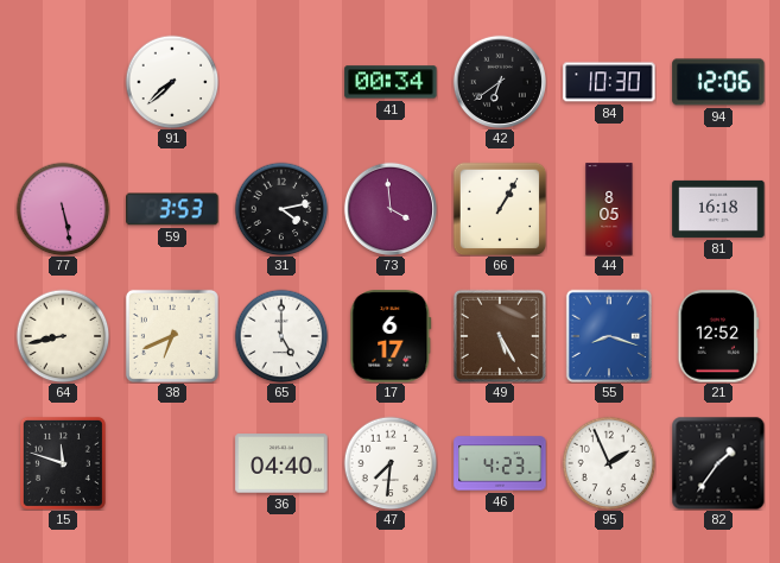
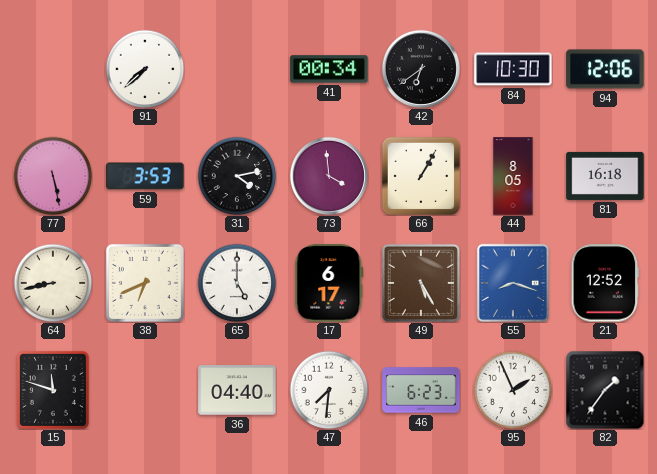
46: 4:23 -> 6:23 (421, 390)
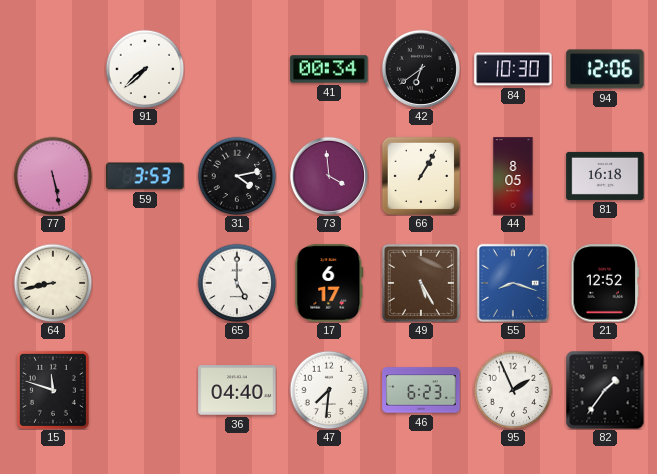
38: 6:41 -> none (145, 283)
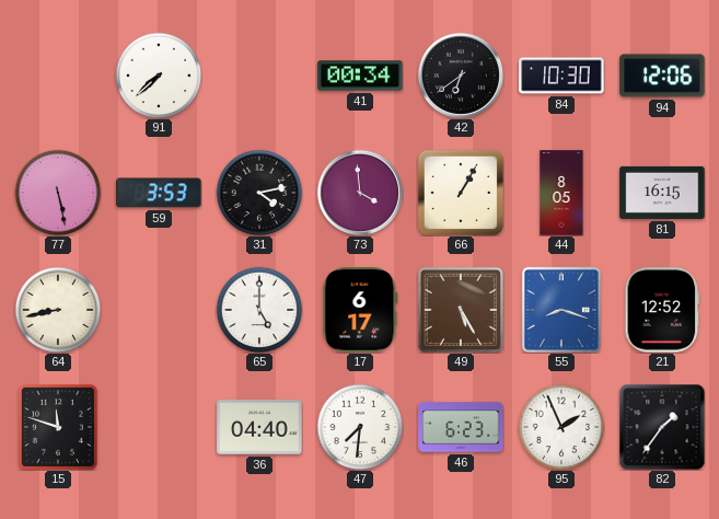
81: 16:18 -> 16:15 (662, 193)
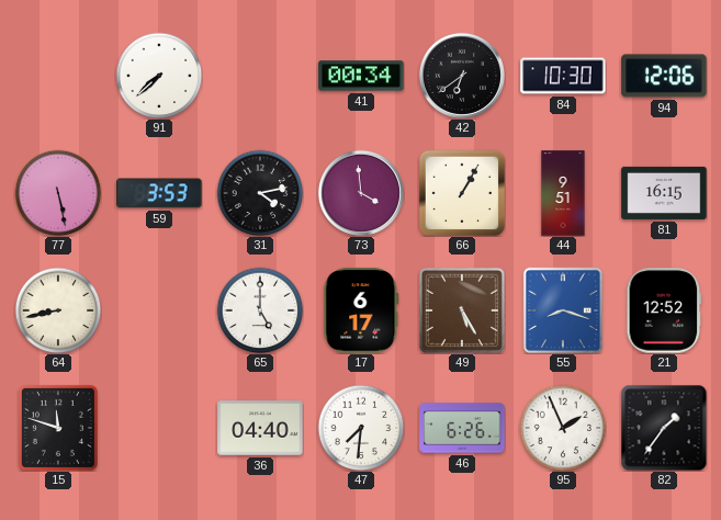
44: 8:05 -> 9:51 (563, 193)
46: 6:23 -> 6:26 (462, 428)
